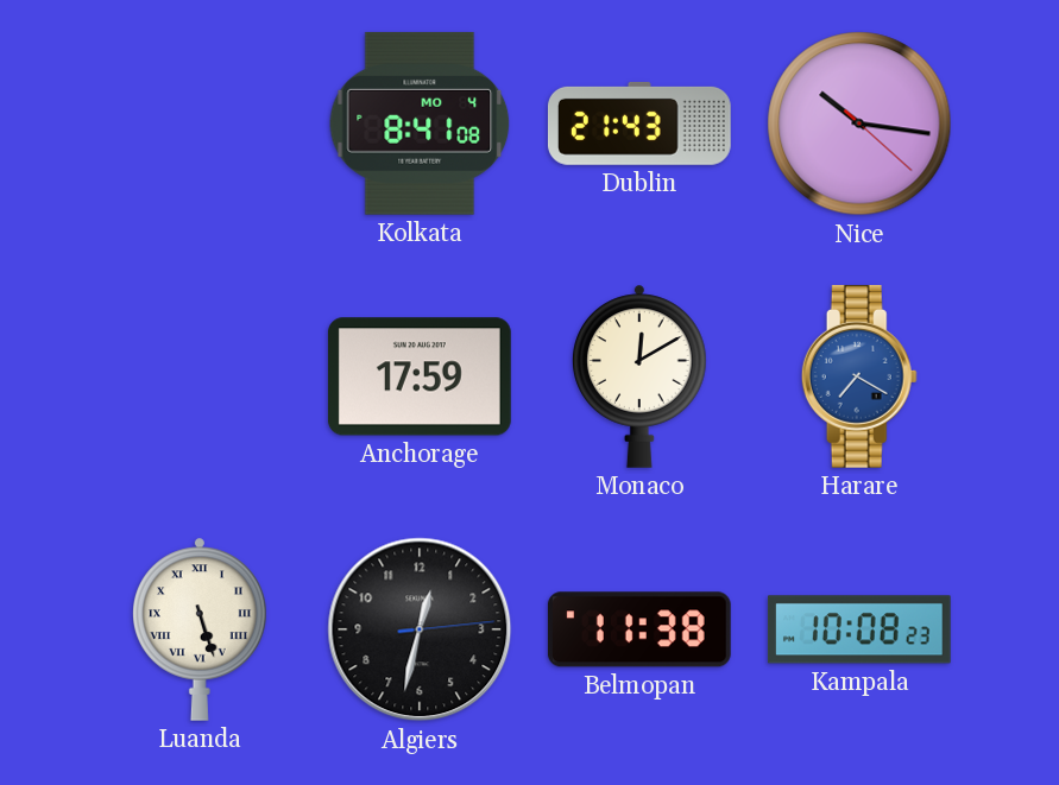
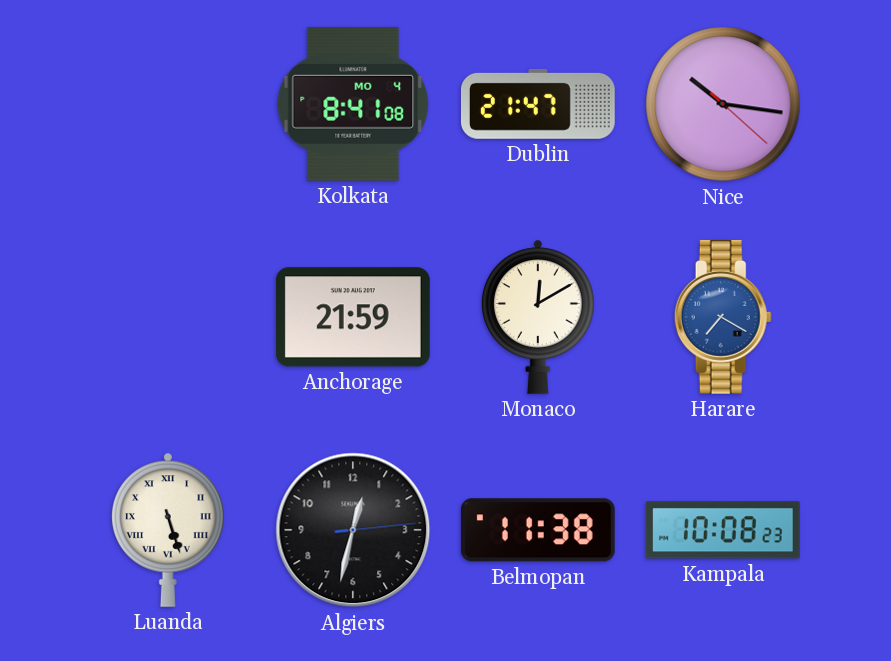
Dublin: 21:43 -> 21:47 (538, 104)
Anchorage: 17:59 -> 21:59 (353, 317)
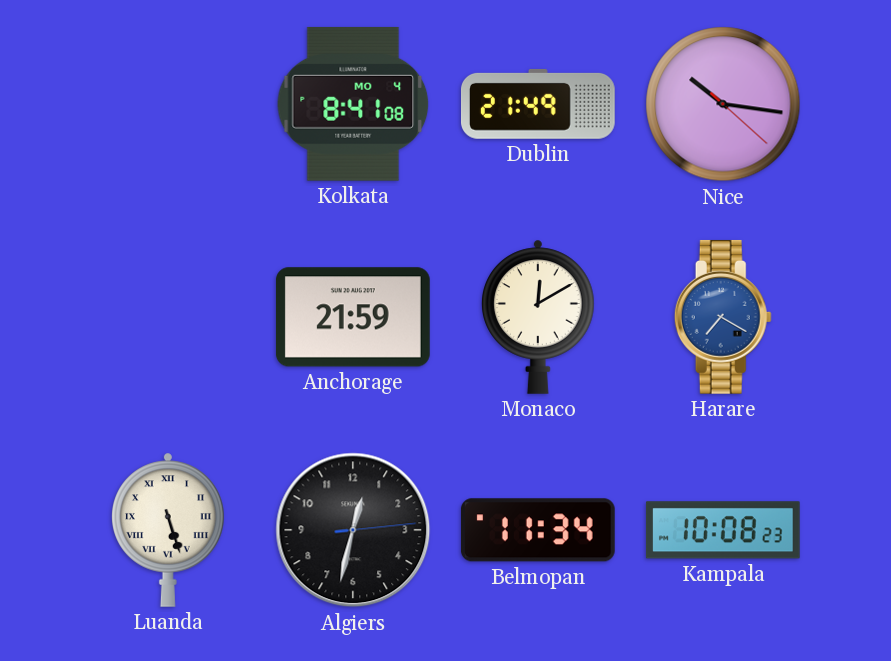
Dublin: 21:47 -> 21:49 (538, 104)
Belmopan: 11:38 -> 11:34 (538, 530)
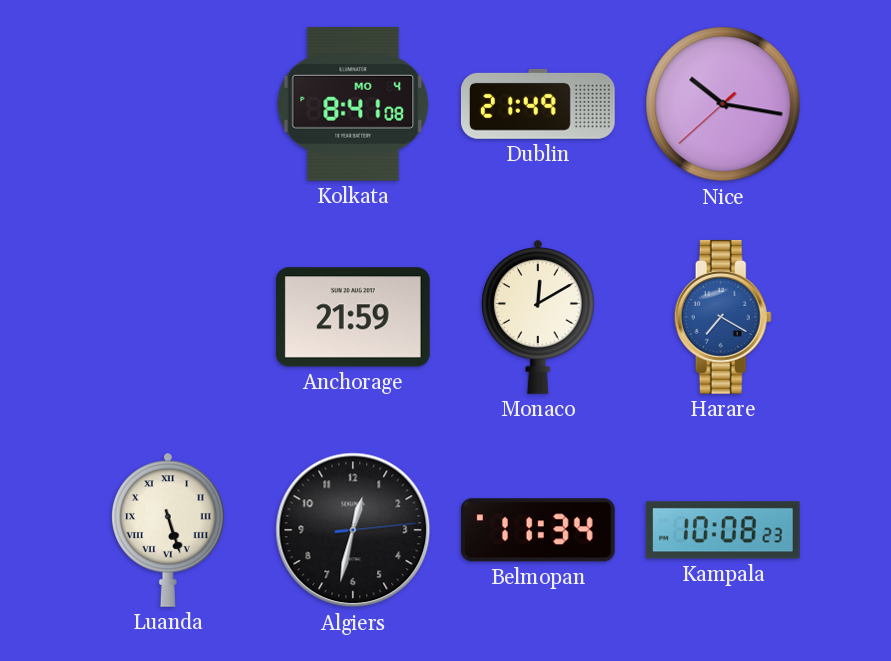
Nice: 10:16:22 -> 10:16:38 (723, 104)
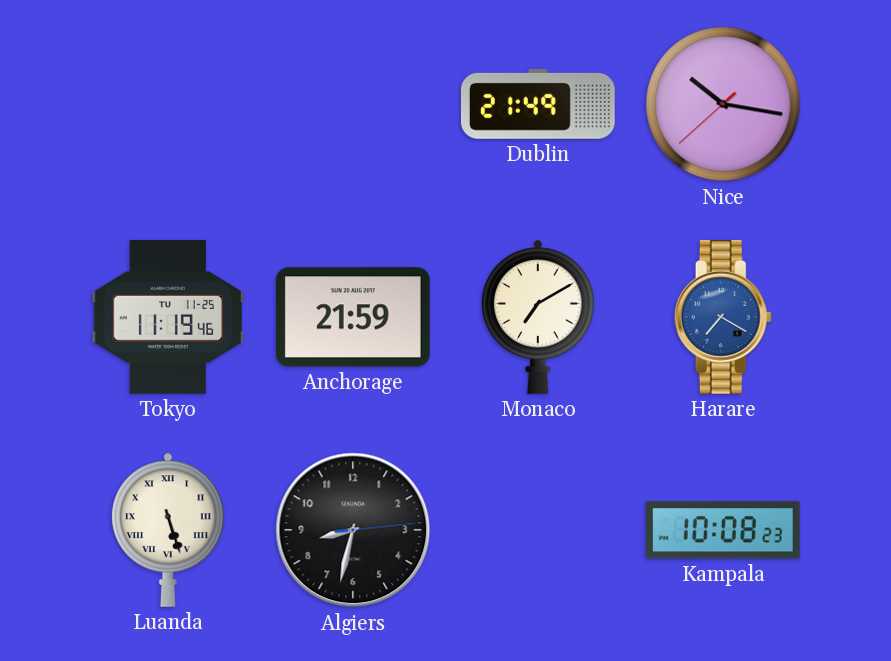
Kolkata: 8:41 -> none (353, 104)
Tokyo: none -> 11:19 (168, 317)
Monaco: 12:10 -> 7:10 (539, 317)
Algiers: 12:32 -> 8:32 (353, 530)
Belmopan: 11:34 -> none (538, 530)
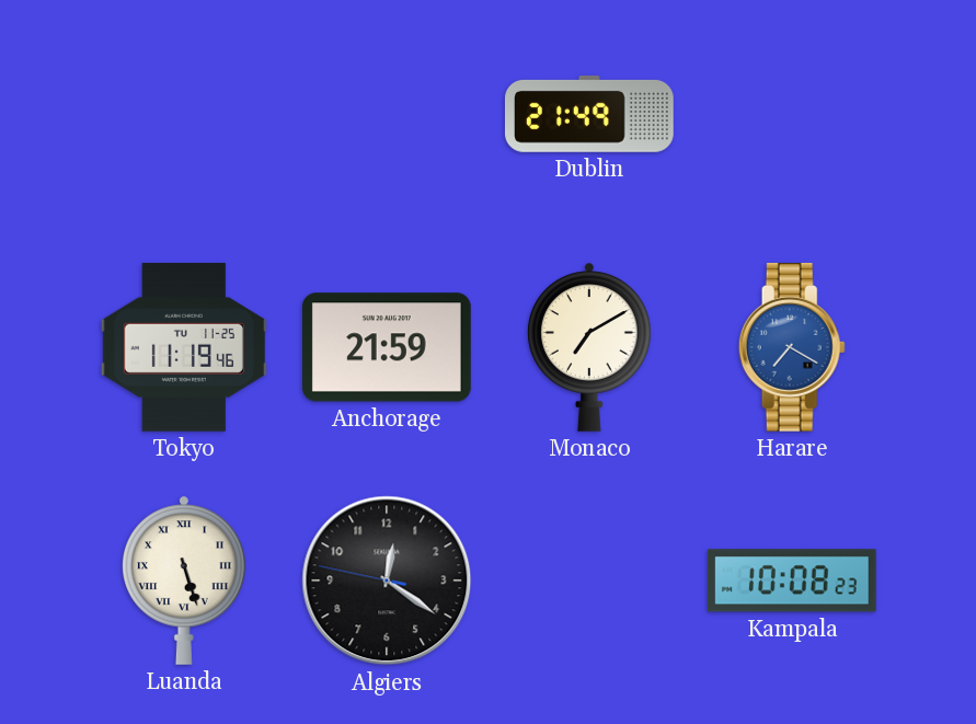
Nice: 10:16 -> none (723, 104)
Algiers: 8:32 -> 12:20 (387, 581)
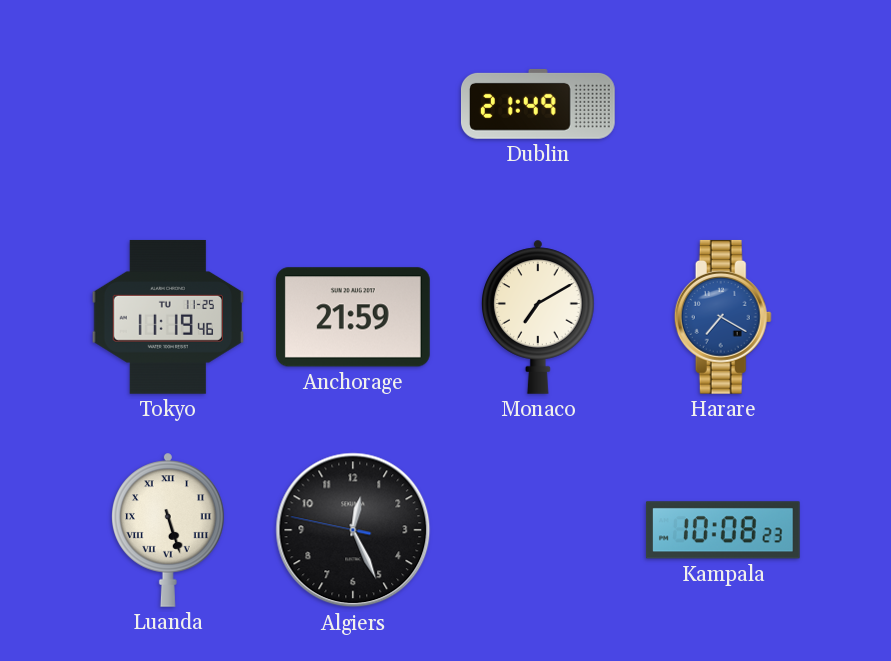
Algiers: 12:20 -> 12:25 (353, 530)
